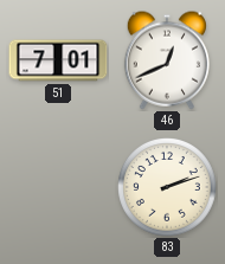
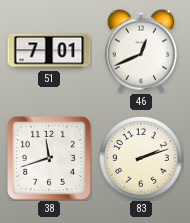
38: none -> 11:42 (49, 158)
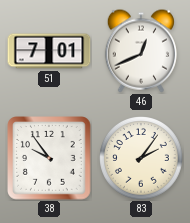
38: 11:42 -> 9:54 (49, 158)
83: 2:12 -> 2:06 (142, 159)
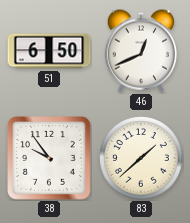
51: 7:01 -> 6:50 (49, 51)
83: 2:06 -> 1:38 (142, 159)
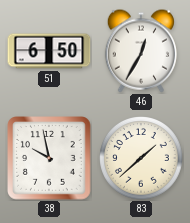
46: 12:41 -> 12:35 (140, 51)
38: 9:54 -> 9:58 (49, 158)
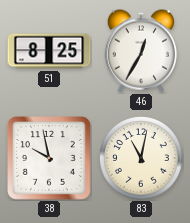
51: 6:50 -> 8:25 (49, 51)
83: 1:38 -> 11:02 (142, 159)
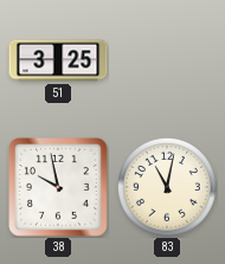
51: 8:25 -> 3:25 (58, 60)
46: 12:35 -> none (140, 51)
